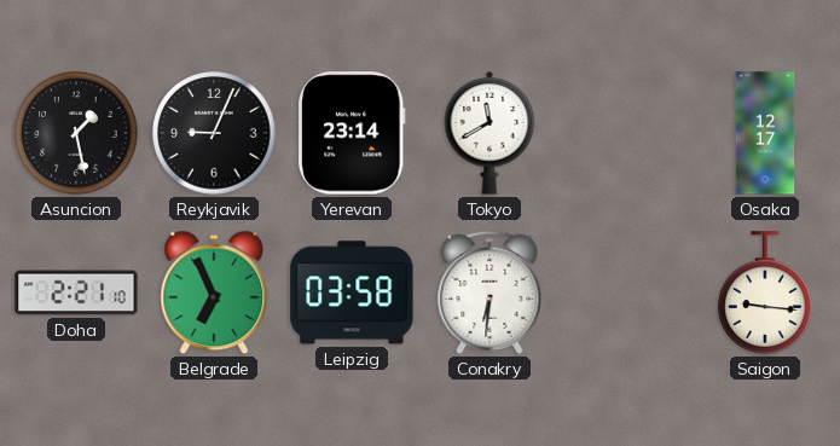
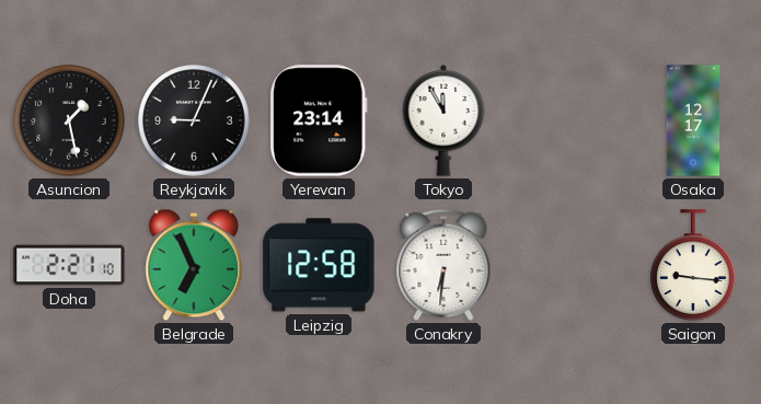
Tokyo: 11:40 -> 11:55 (443, 122)
Leipzig: 03:58 -> 12:58 (319, 265)
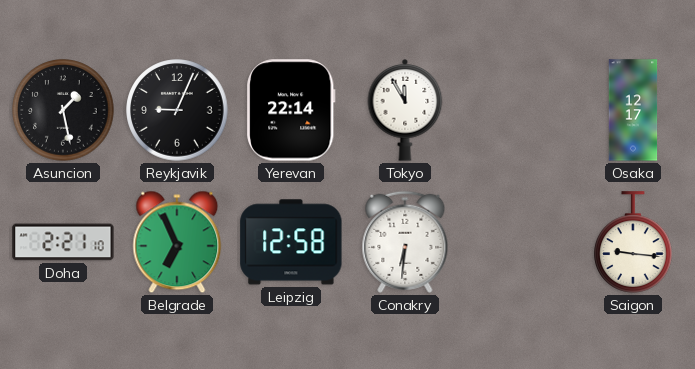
Yerevan: 23:14 -> 22:14 (292, 110)
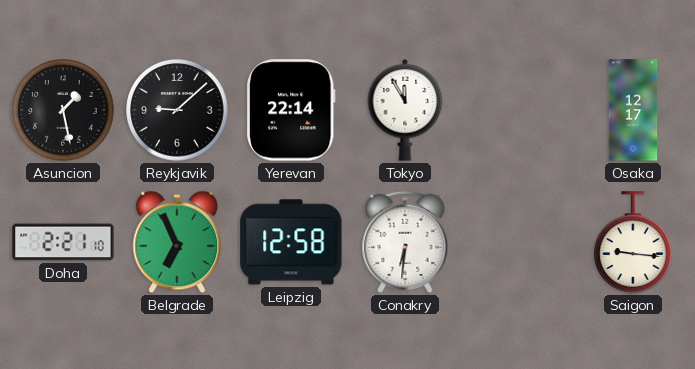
Reykjavik: 9:04 -> 9:08 (177, 110)
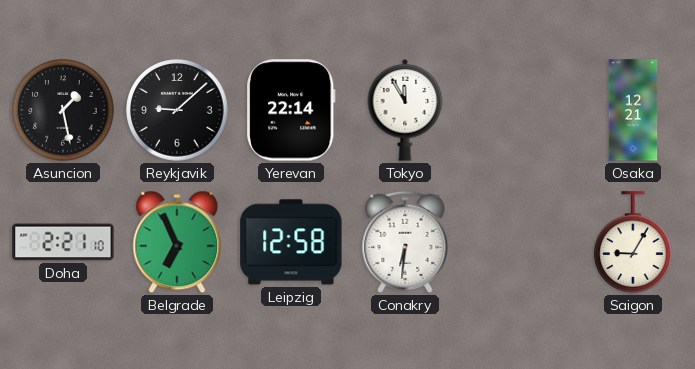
Osaka: 12:17 -> 12:21 (633, 110)
Saigon: 9:16 -> 9:05 (634, 242)
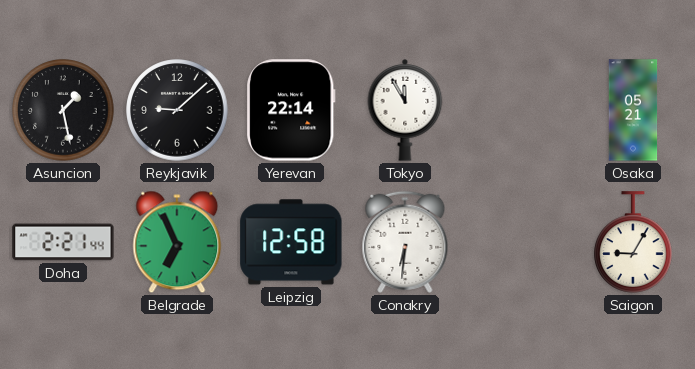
Osaka: 12:21 -> 05:21 (633, 110)
Doha: 2:21:10 -> 2:21:44 (63, 242)
